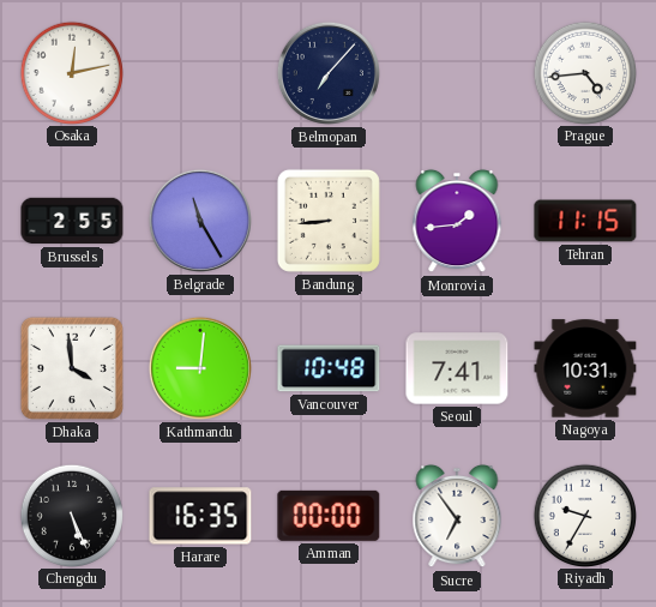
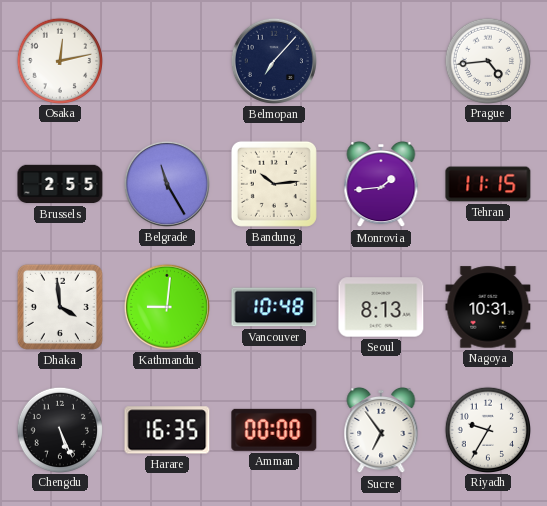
Bandung: 8:44 -> 10:14 (274, 184)
Seoul: 7:41 -> 8:13 (381, 307)
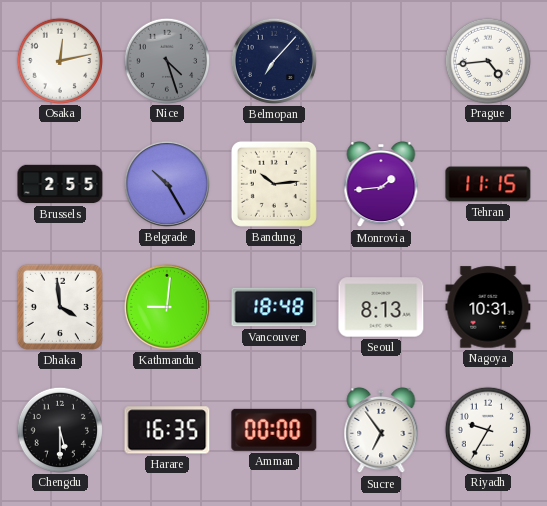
Nice: none -> 4:27 (166, 60)
Belgrade: 11:25 -> 10:25 (167, 184)
Vancouver: 10:48 -> 18:48 (274, 307)
Chengdu: 5:26 -> 5:30 (59, 429)
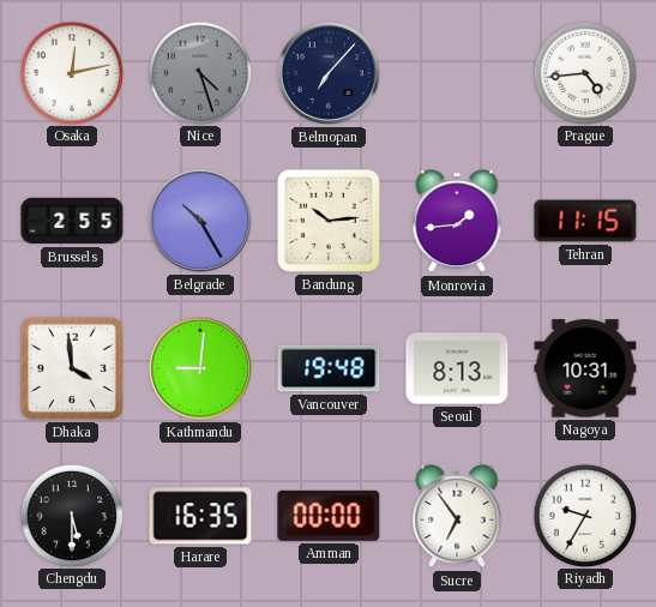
Vancouver: 18:48 -> 19:48 (329, 368)
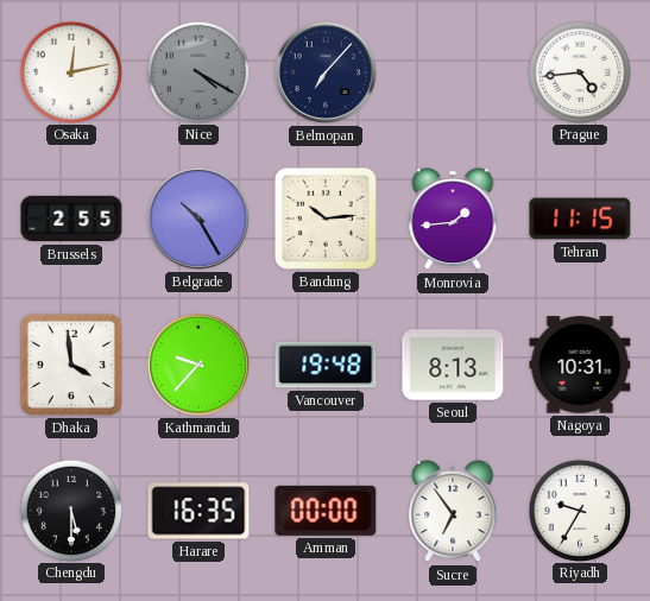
Nice: 4:27 -> 4:20 (197, 71)
Kathmandu: 9:01 -> 9:37 (198, 365)
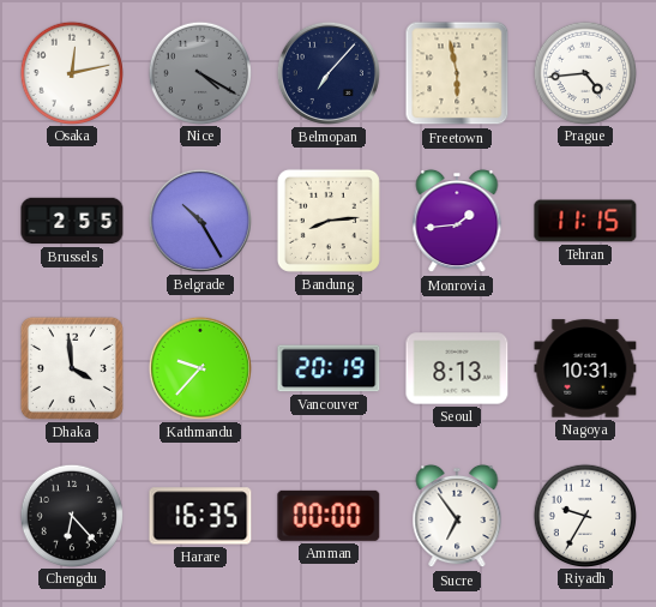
Freetown: none -> 5:58 (457, 73)
Bandung: 10:14 -> 8:14 (329, 221)
Vancouver: 19:48 -> 20:19 (329, 368)
Chengdu: 5:30 -> 6:23 (71, 515)
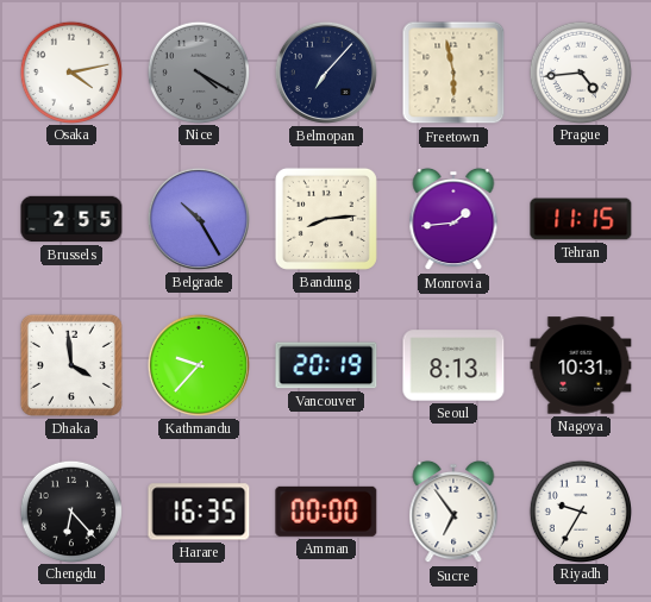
Osaka: 12:13 -> 4:13 (70, 71)
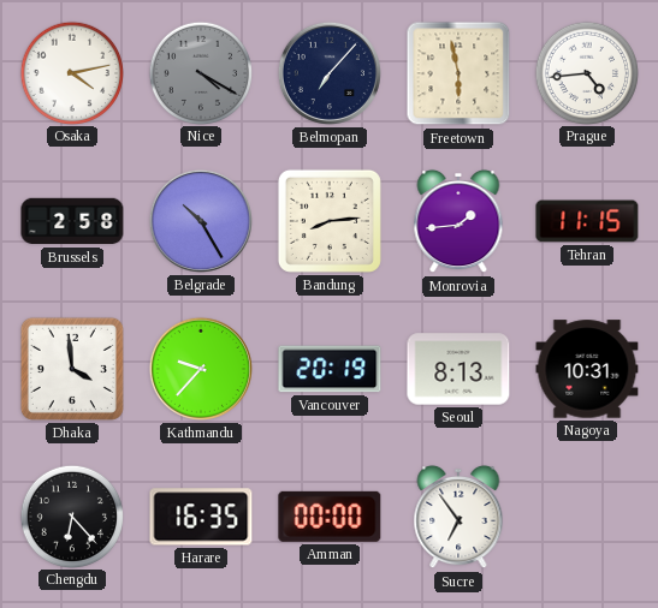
Brussels: 2:55 -> 2:58 (72, 221)
Riyadh: 9:35 -> none (580, 510)
